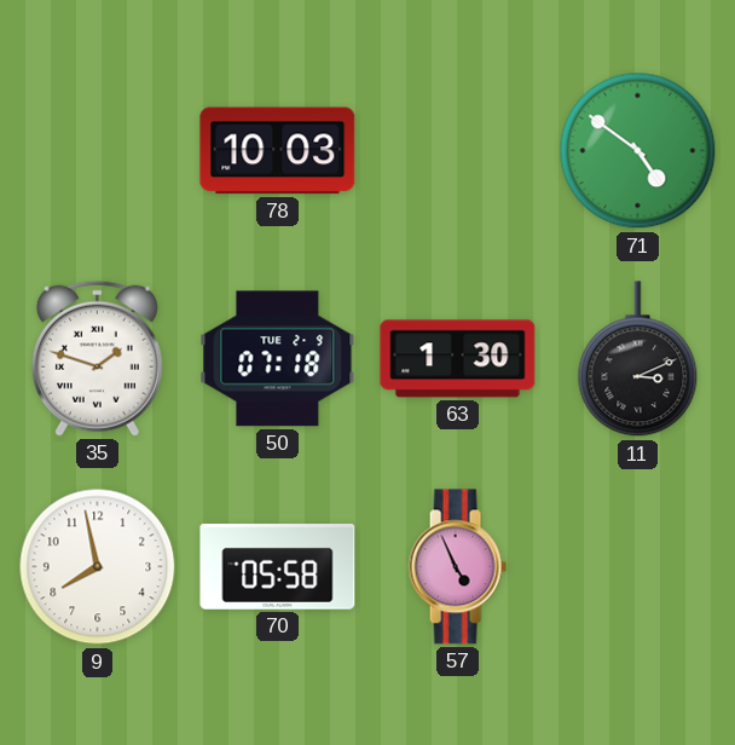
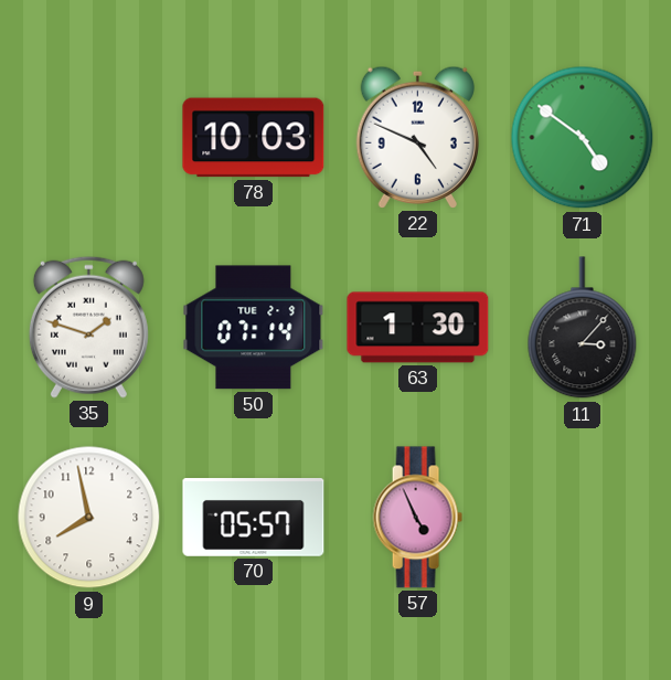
22: none -> 4:49 (417, 137)
50: 07:18 -> 07:14 (254, 328)
11: 3:11 -> 3:07 (583, 328)
70: 05:58 -> 05:57 (254, 518)
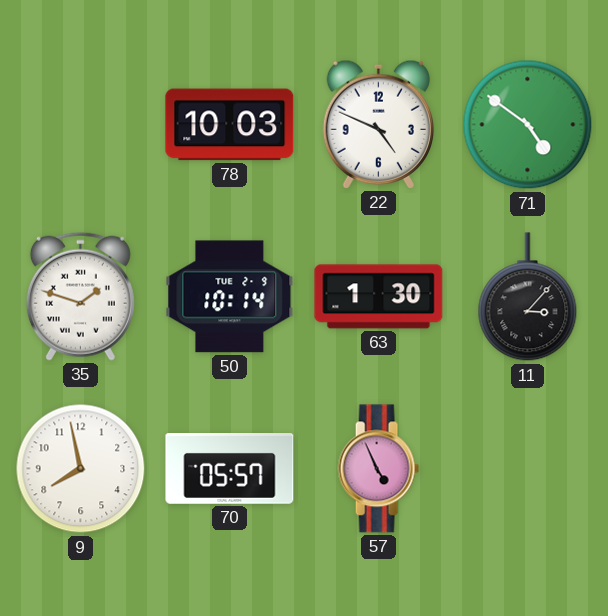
50: 07:14 -> 10:14 (230, 297)
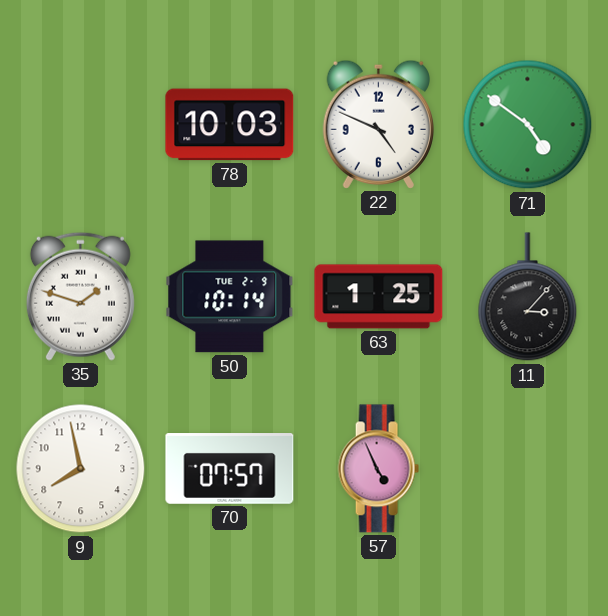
63: 1:30 -> 1:25 (379, 297)
70: 05:57 -> 07:57 (230, 469)
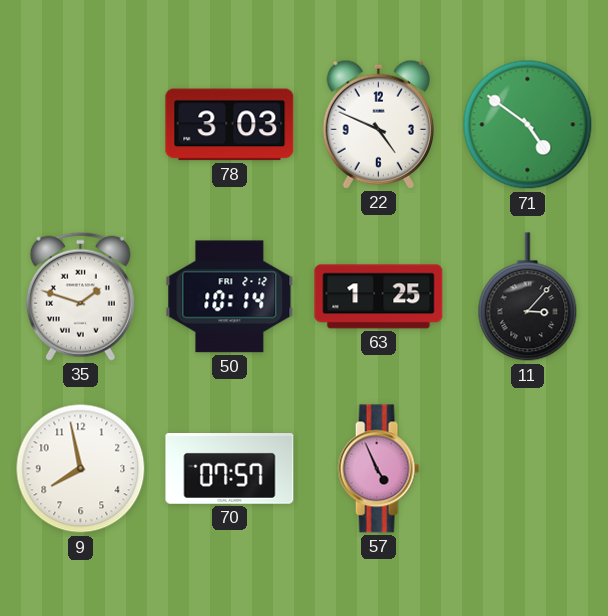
78: 10:03 -> 3:03 (230, 125)
50 date: TUE 2-9 -> FRI 2-12 (230, 297)
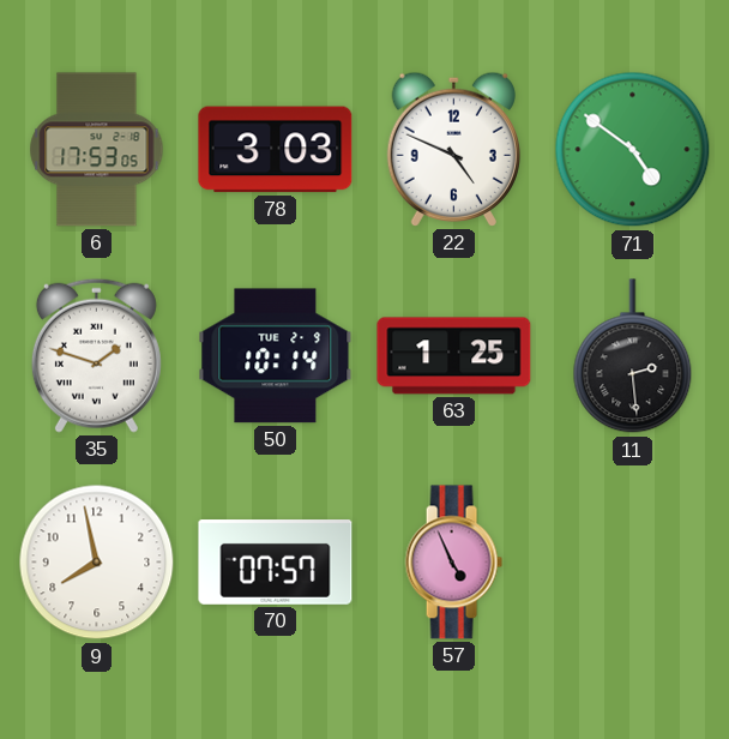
6: none -> 17:53 (97, 150)
50 date: FRI 2-12 -> TUE 2-9 (276, 356)
11: 3:07 -> 2:29 (633, 356)
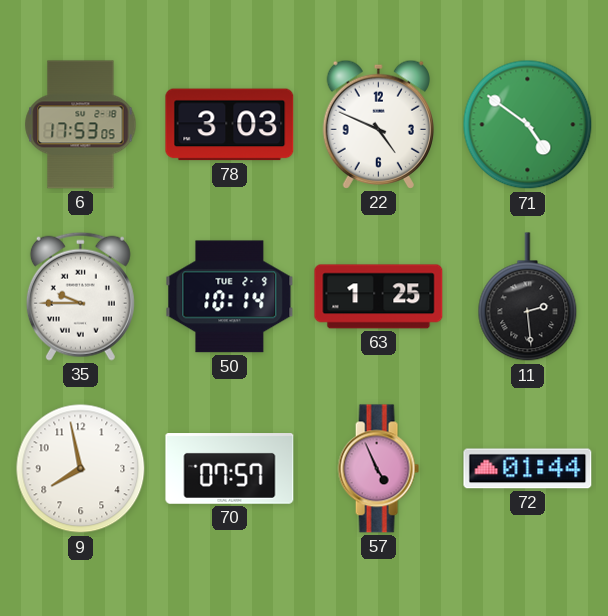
35: 1:48 -> 9:45 (80, 296)
72: none -> 01:44 (528, 469)
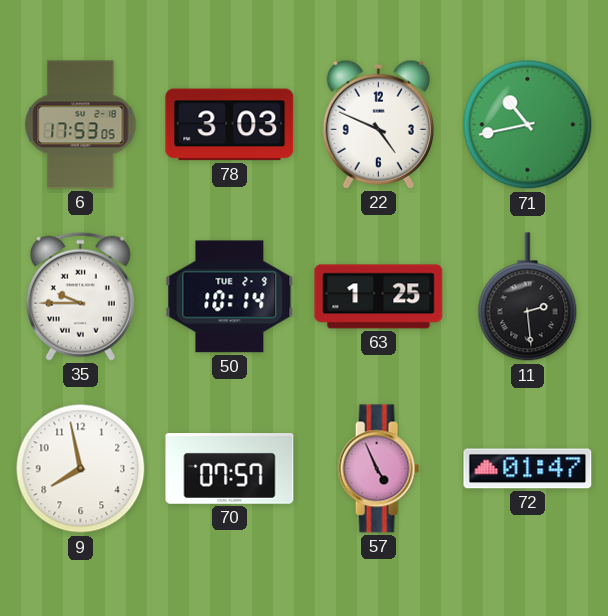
71: 4:51 -> 10:43 (528, 125)
72: 01:44 -> 01:47 (528, 469)
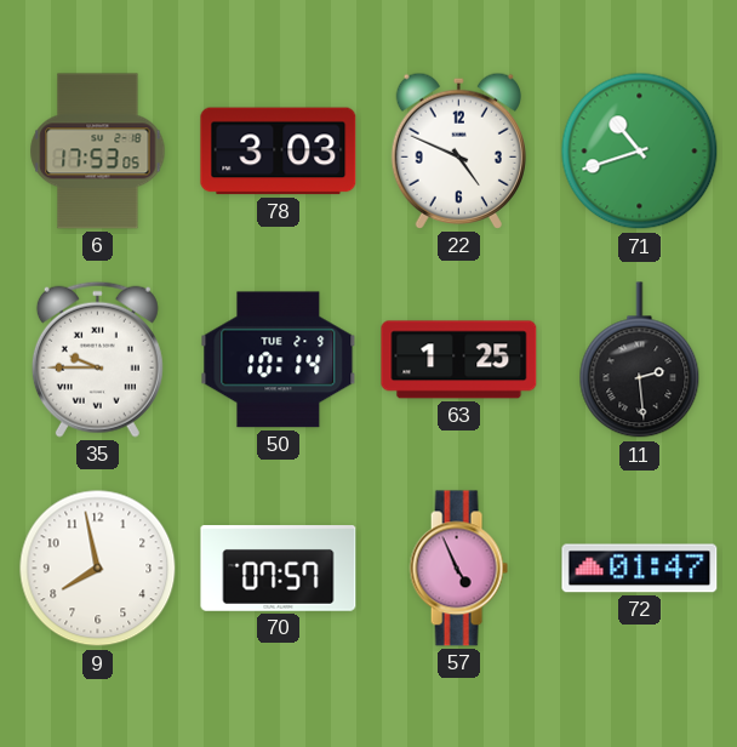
71: 10:43 -> 10:42 (640, 152)
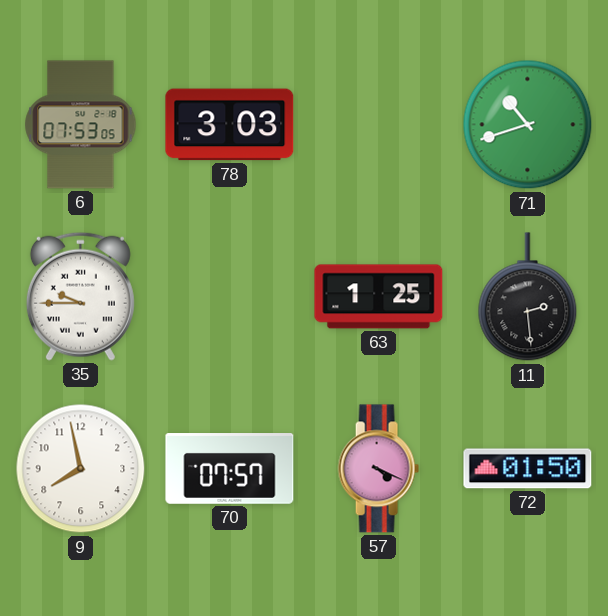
6: 17:53 -> 07:53 (81, 125)
22: 4:49 -> none (458, 150)
50: 10:14 -> none (279, 360)
57: 4:56 -> 4:19 (378, 469)
72: 01:47 -> 01:50 (528, 469)
